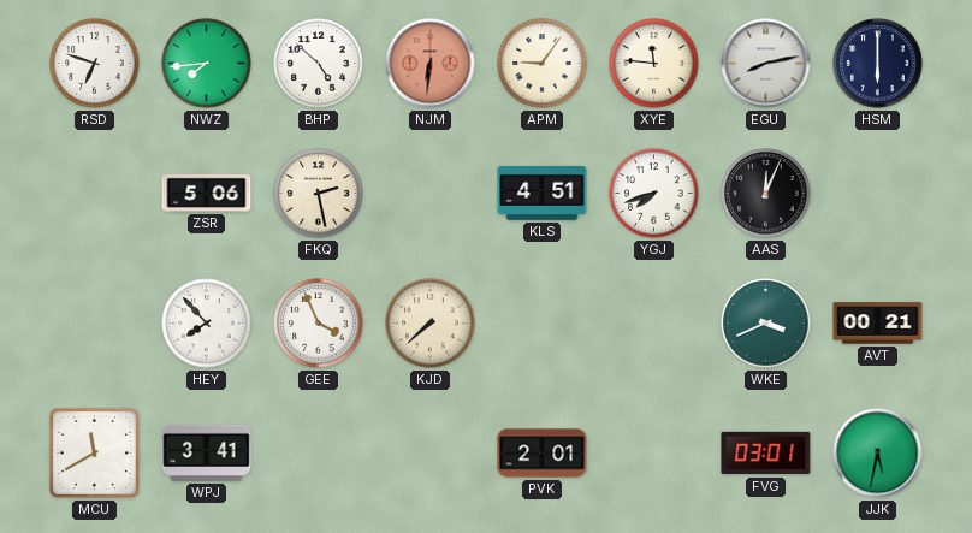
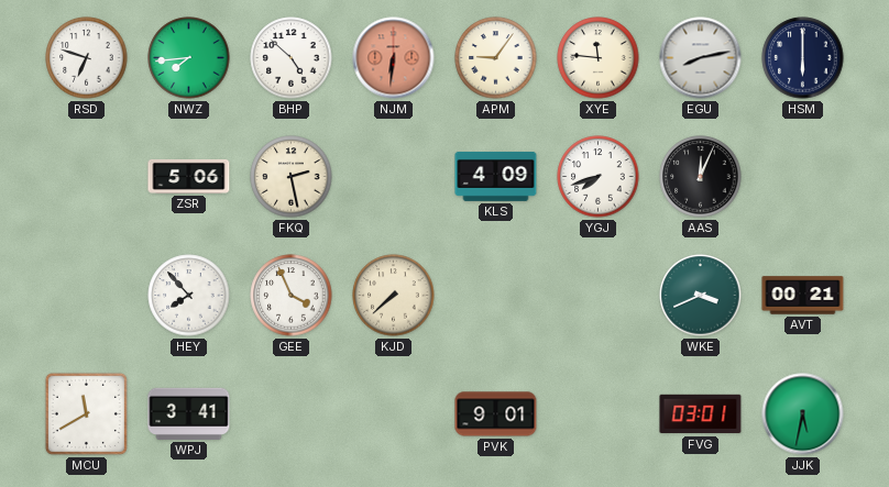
KLS: 4:51 -> 4:09 (496, 176)
PVK: 2:01 -> 9:01 (496, 414)
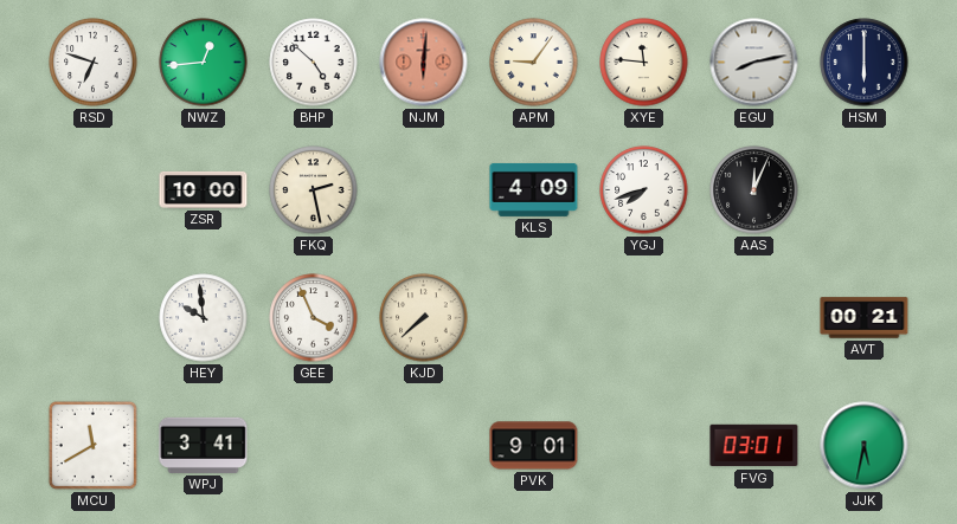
NWZ: 7:44 -> 12:44 (204, 63)
NJM: 6:31 -> 6:01 (424, 63)
ZSR: 5:06 -> 10:00 (204, 189)
HEY: 7:53 -> 9:59 (204, 318)
WKE: 3:41 -> none (701, 296)
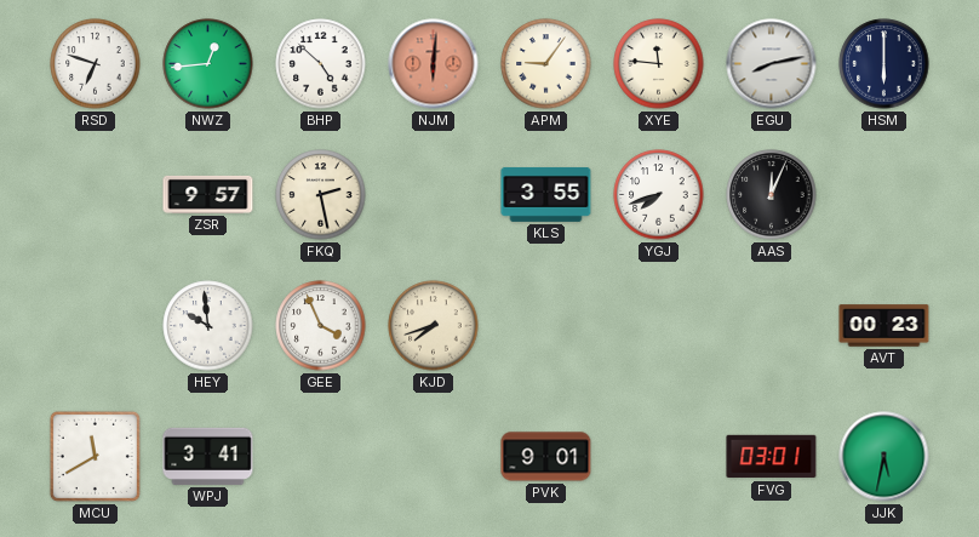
ZSR: 10:00 -> 9:57 (208, 194)
KLS: 4:09 -> 3:55 (546, 194)
KJD: 7:38 -> 7:42 (434, 326)
AVT: 00:21 -> 00:23 (884, 326)
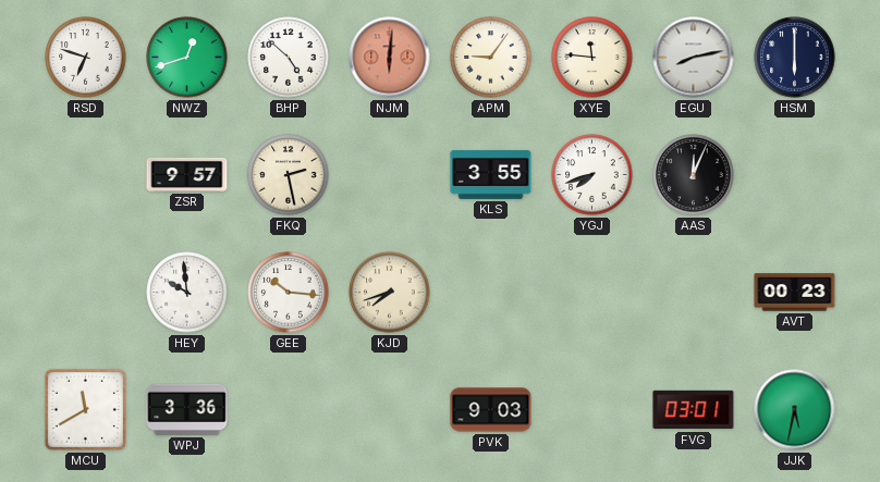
NWZ: 12:44 -> 12:42 (187, 58)
GEE: 3:56 -> 10:16 (289, 293)
WPJ: 3:41 -> 3:36 (187, 409)
PVK: 9:01 -> 9:03 (491, 410)
